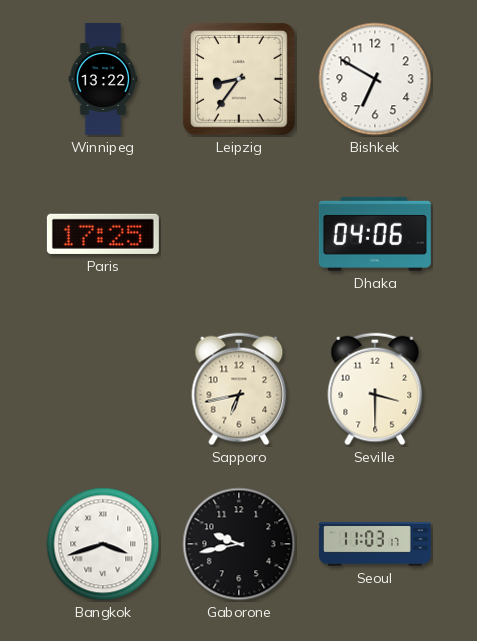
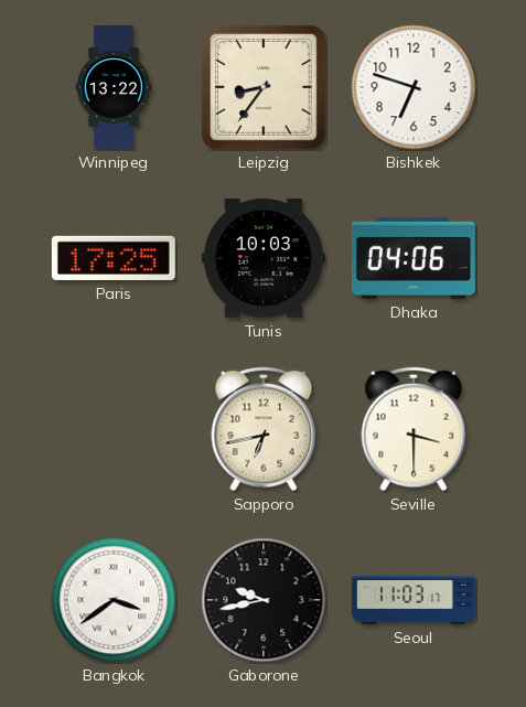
Bishkek: 6:50 -> 6:48 (414, 87)
Tunis: none -> 10:03 (264, 259)
Bangkok: 3:42 -> 3:39 (114, 600)
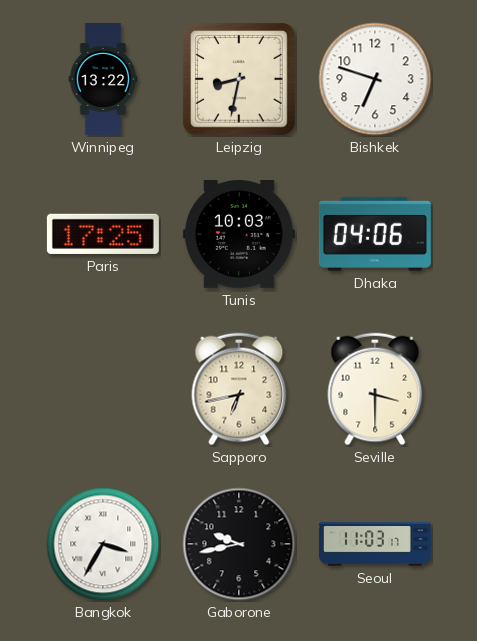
Leipzig: 8:36 -> 8:32 (239, 79)
Bangkok: 3:39 -> 3:35 (103, 544)
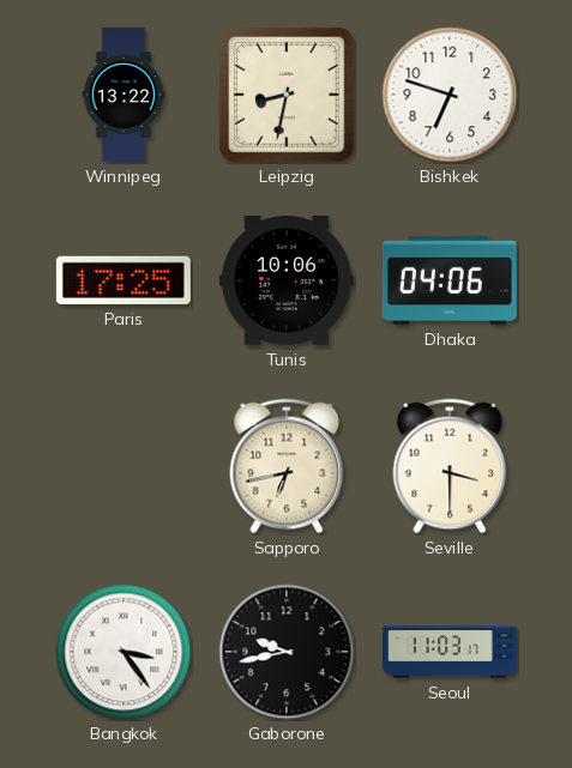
Tunis: 10:03 -> 10:06 (287, 282)
Bangkok: 3:35 -> 3:24 (124, 652)
